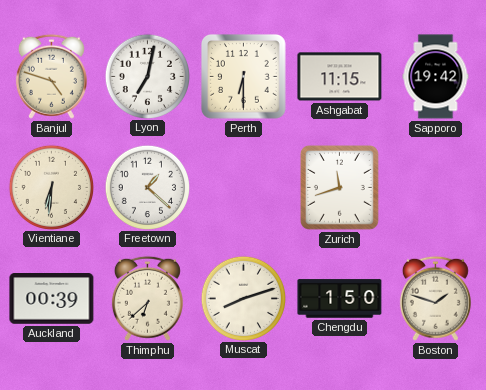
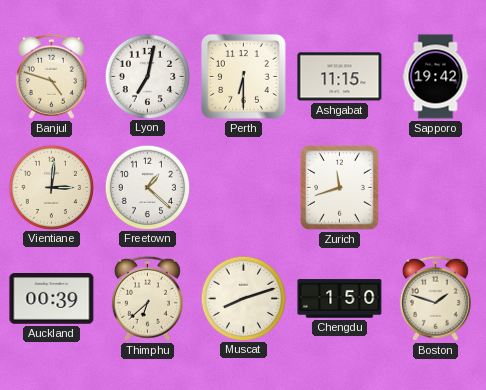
Vientiane: 6:31 -> 3:01 (51, 187)
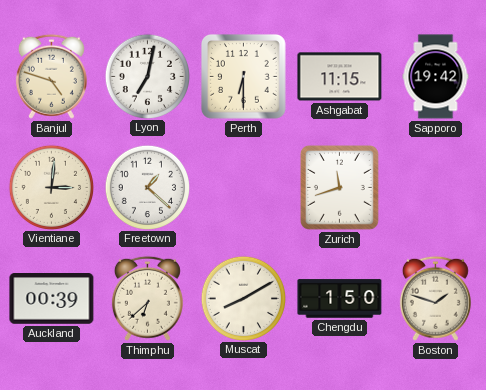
Muscat: 8:12 -> 8:10 (243, 298)
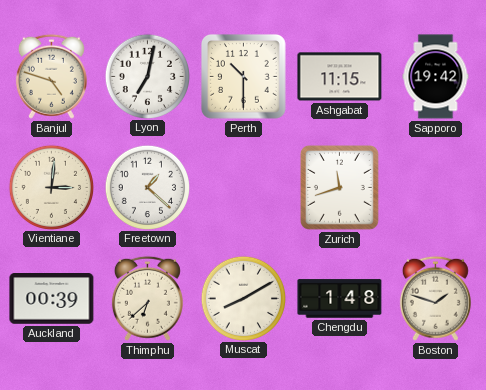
Perth: 6:30 -> 10:30 (243, 76)
Chengdu: 1:50 -> 1:48 (340, 299)
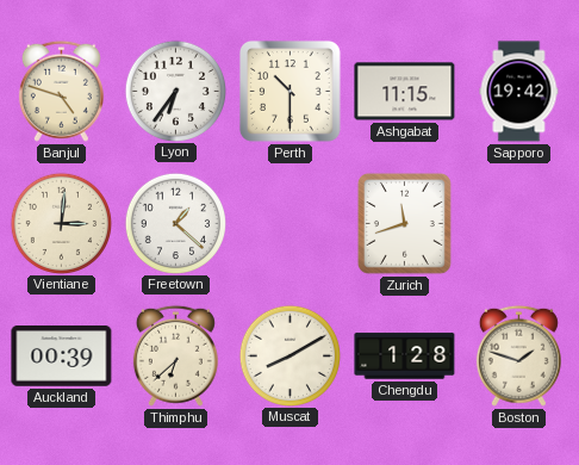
Lyon: 7:02 -> 6:36 (175, 91)
Chengdu: 1:48 -> 1:28 (405, 356)
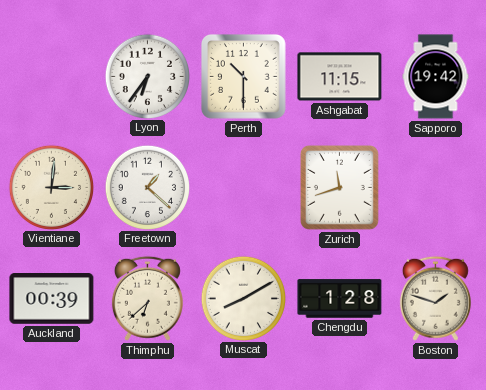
Banjul: 4:48 -> none (61, 91)
